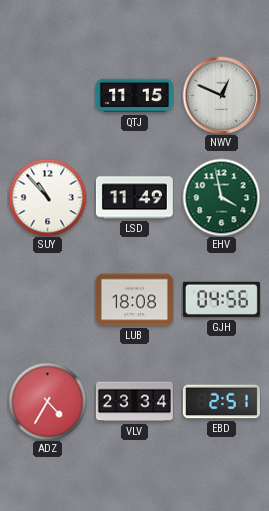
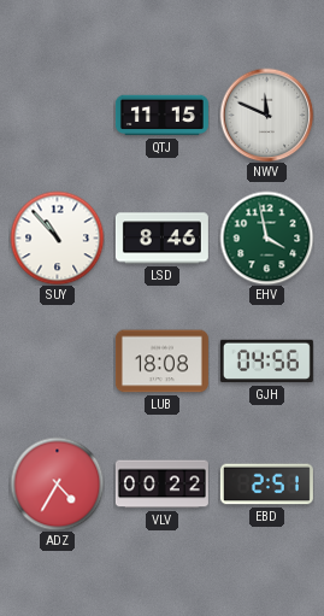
NWV: 12:49 -> 11:49 (266, 115)
LSD: 11:49 -> 8:46 (161, 239)
VLV: 23:34 -> 00:22 (161, 485)
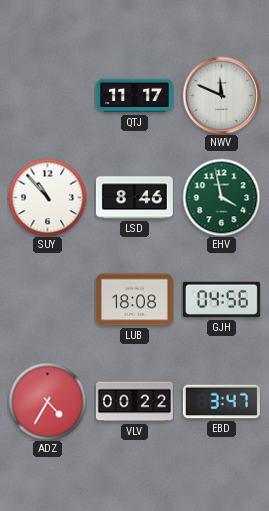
QTJ: 11:15 -> 11:17 (134, 96)
EBD: 2:51 -> 3:47 (221, 402)
